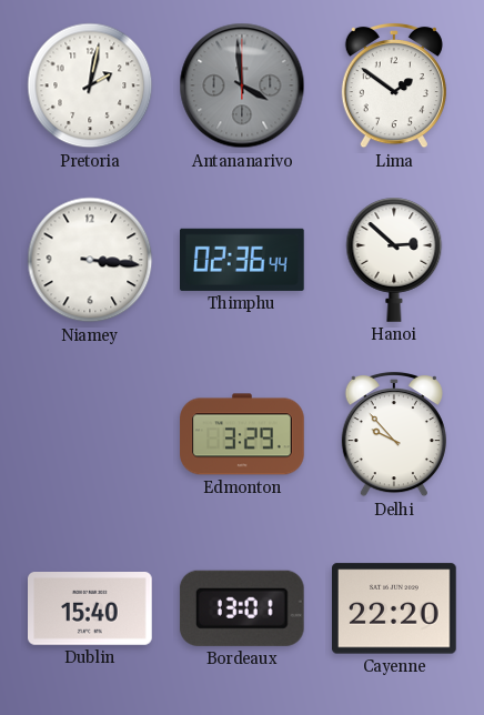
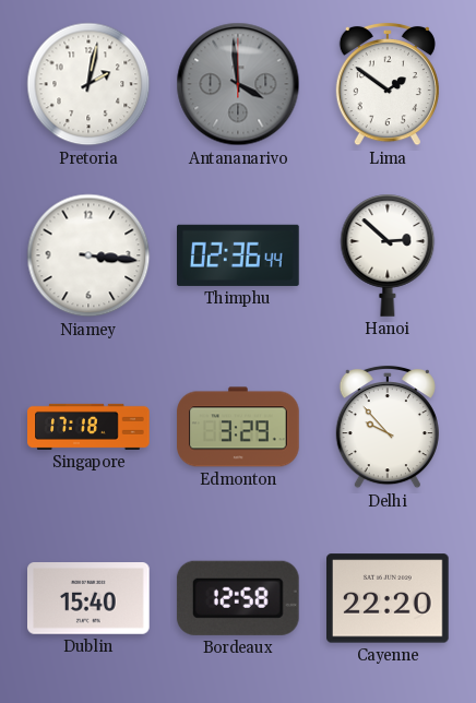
Singapore: none -> 17:18 (88, 427)
Bordeaux: 13:01 -> 12:58 (238, 598)
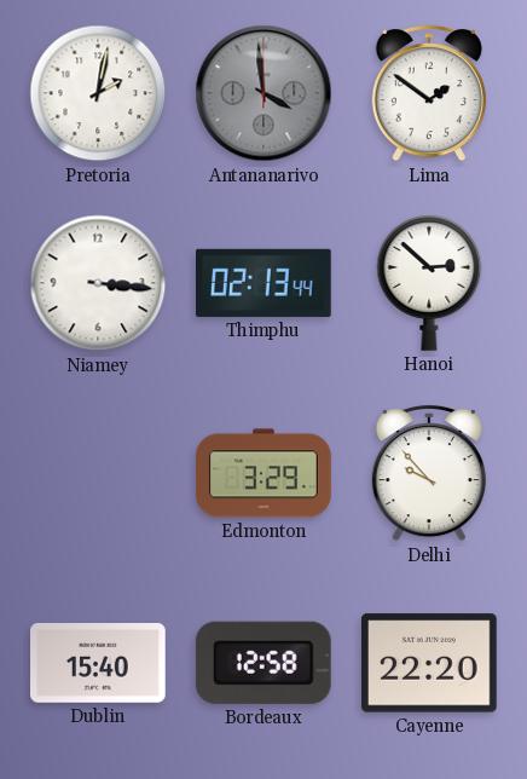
Thimphu: 02:36 -> 02:13 (265, 283)
Singapore: 17:18 -> none (88, 427)
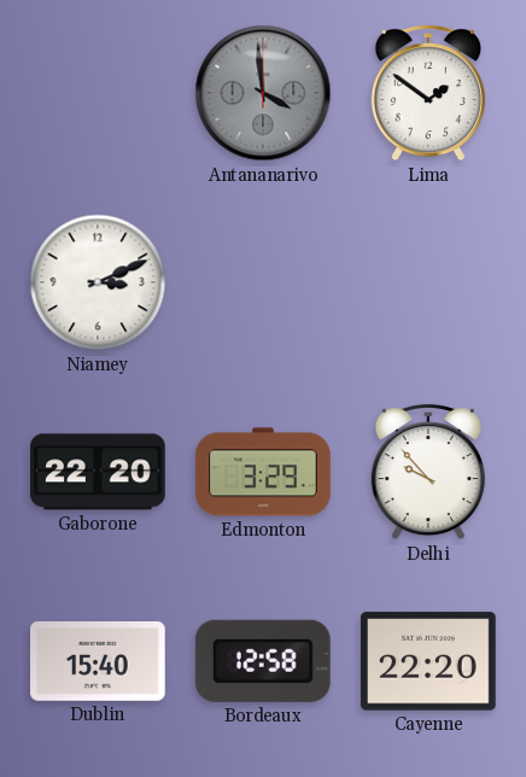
Pretoria: 2:02 -> none (98, 93)
Niamey: 3:16 -> 3:11 (98, 282)
Thimphu: 02:13 -> none (265, 283)
Hanoi: 2:52 -> none (429, 283)
Gaborone: none -> 22:20 (98, 472)
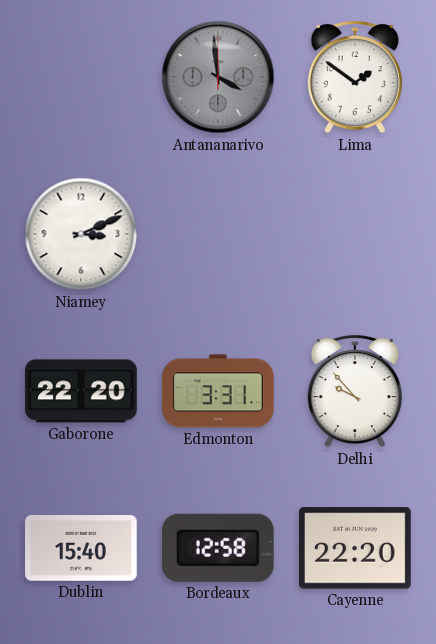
Edmonton: 3:29 -> 3:31 (218, 391)
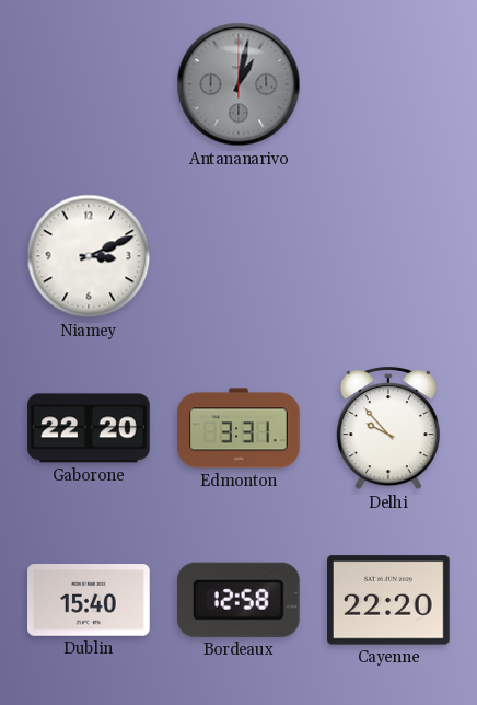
Antananarivo: 3:59 -> 1:02 (238, 84)
Lima: 1:51 -> none (355, 77)
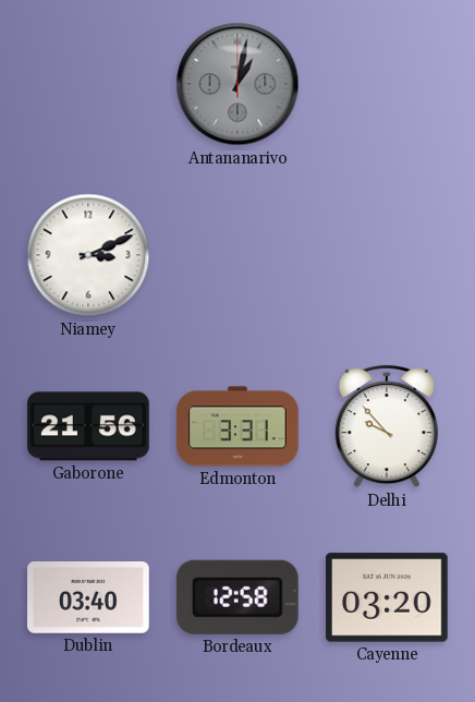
Gaborone: 22:20 -> 21:56 (88, 426)
Dublin: 15:40 -> 03:40 (89, 598)
Cayenne: 22:20 -> 03:20 (388, 597)
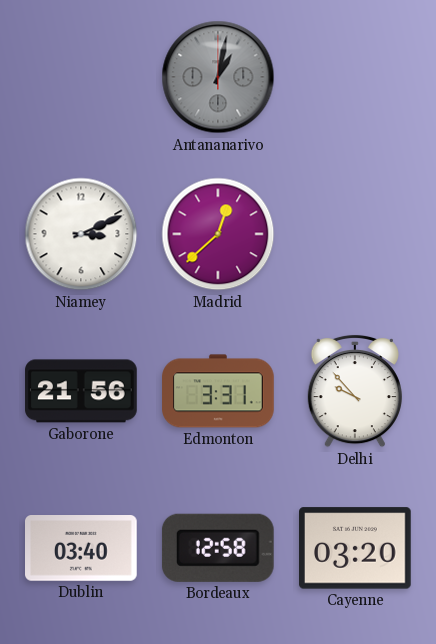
Madrid: none -> 12:38 (218, 234)
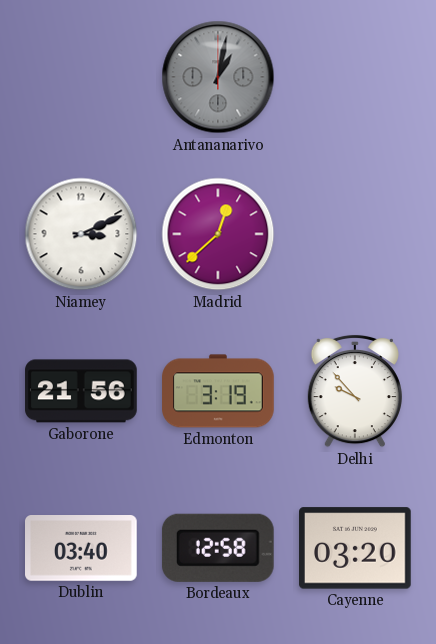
Edmonton: 3:31 -> 3:19 (218, 391)
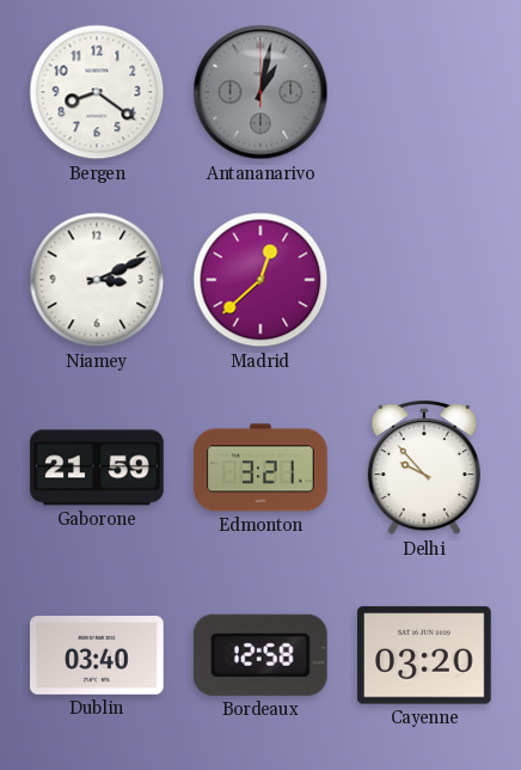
Bergen: none -> 8:21 (97, 92)
Gaborone: 21:56 -> 21:59 (97, 467)
Edmonton: 3:19 -> 3:21 (260, 467)
